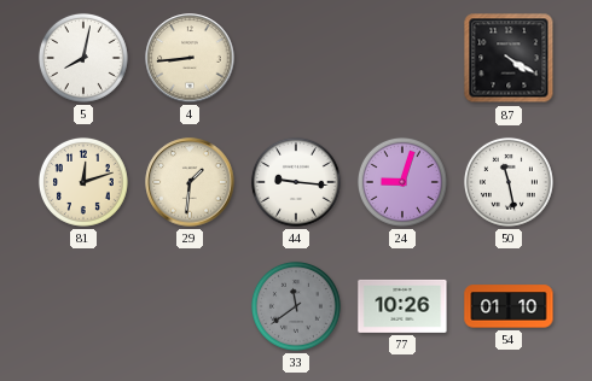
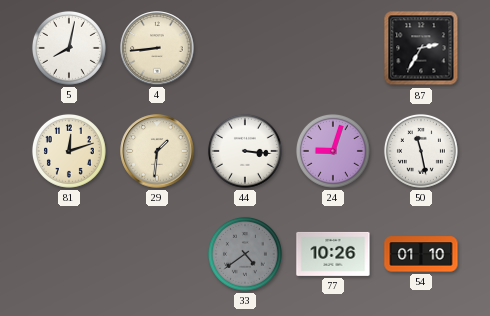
87: 4:20 -> 2:35 (421, 48)
44: 9:16 -> 3:16 (245, 151)
33: 11:39 -> 4:39 (245, 254)
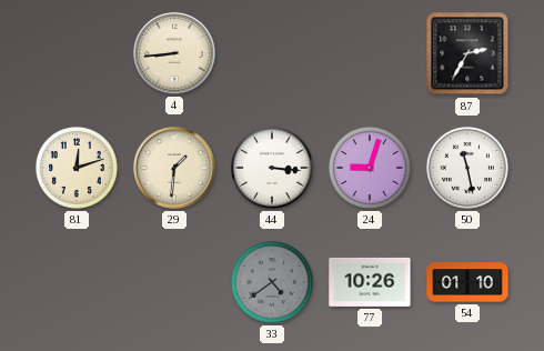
5: 8:02 -> none (69, 48)
